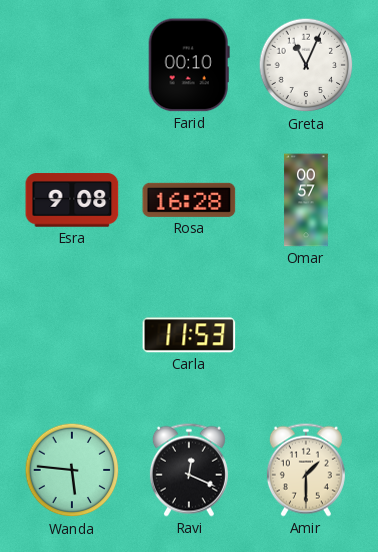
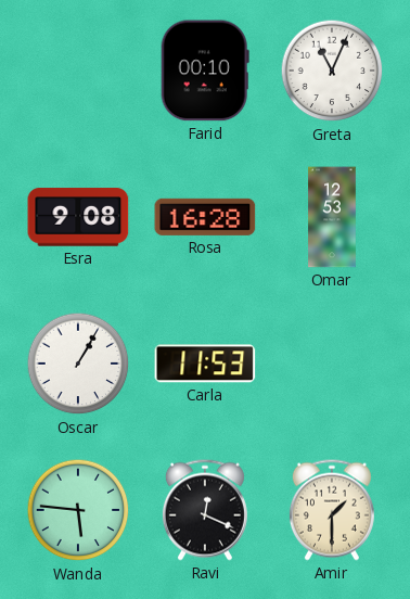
Omar: 00:57 -> 12:53 (332, 217)
Oscar: none -> 1:05 (78, 364)
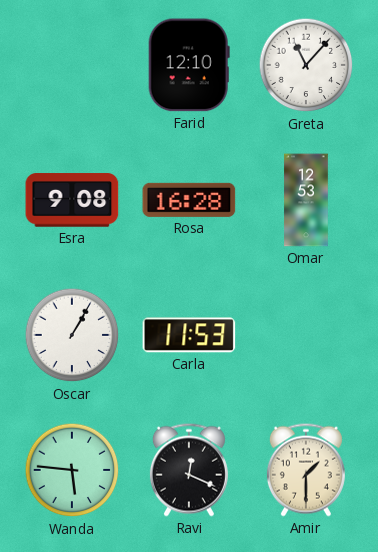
Farid: 00:10 -> 12:10 (189, 65)
Greta: 11:04 -> 11:07 (306, 65)
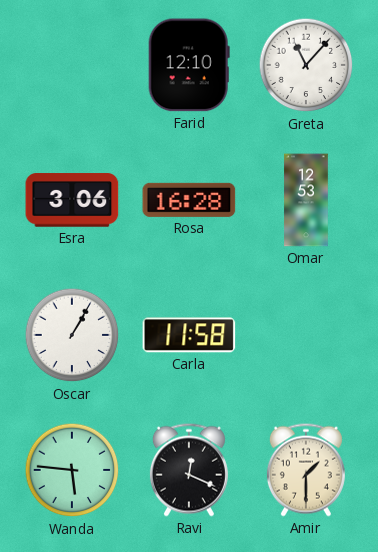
Esra: 9:08 -> 3:06 (72, 200)
Carla: 11:53 -> 11:58 (189, 335)
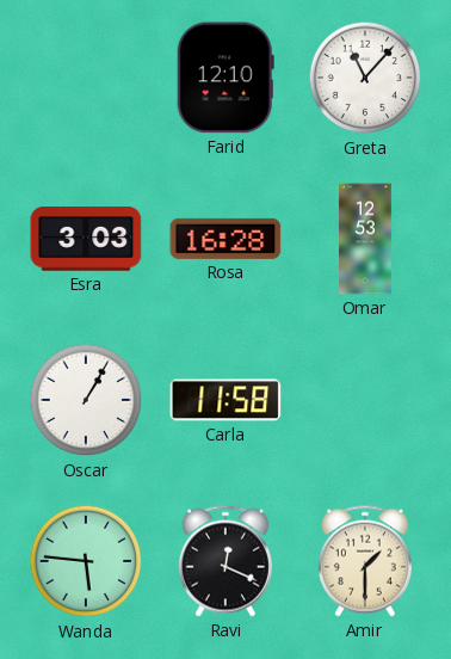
Esra: 3:06 -> 3:03 (86, 239)
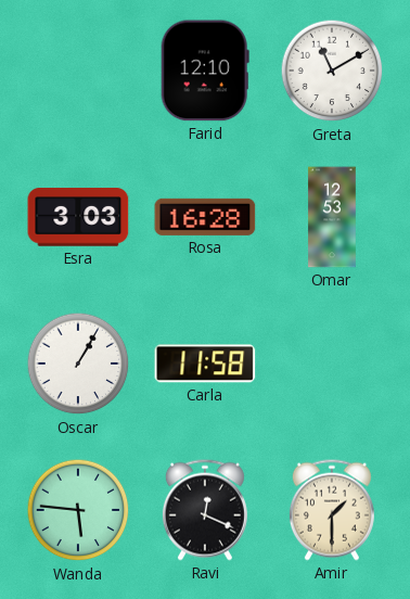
Greta: 11:07 -> 11:10 (332, 71)
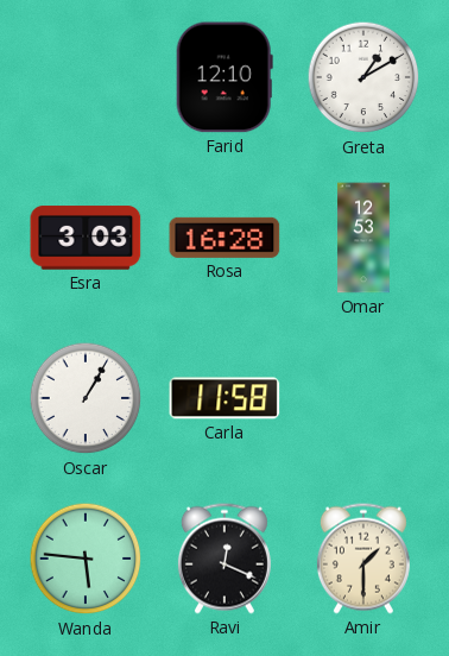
Greta: 11:10 -> 1:10 (363, 77)
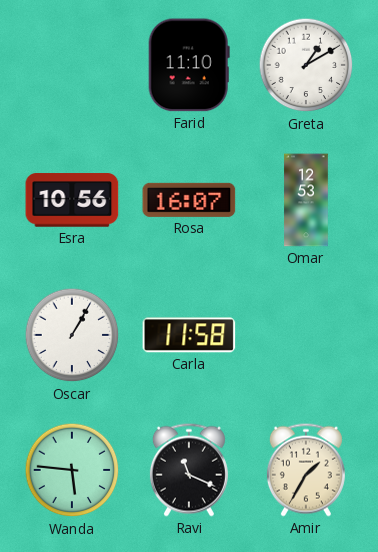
Farid: 12:10 -> 11:10 (189, 65)
Esra: 3:03 -> 10:56 (72, 200)
Rosa: 16:28 -> 16:07 (189, 200)
Ravi: 12:19 -> 11:19 (189, 470)
Amir: 1:30 -> 1:35 (306, 470)
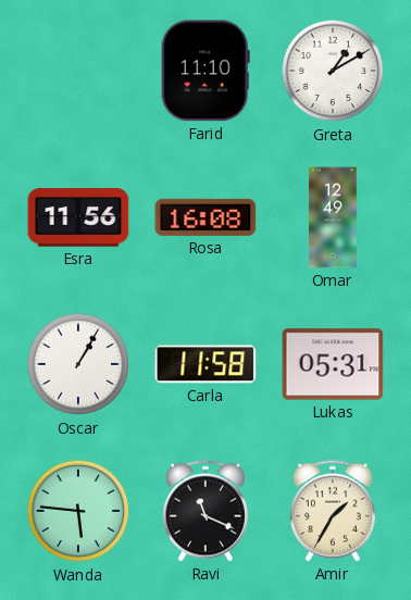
Esra: 10:56 -> 11:56 (78, 217)
Rosa: 16:07 -> 16:08 (205, 217)
Omar: 12:53 -> 12:49 (333, 217)
Lukas: none -> 05:31 (333, 364)
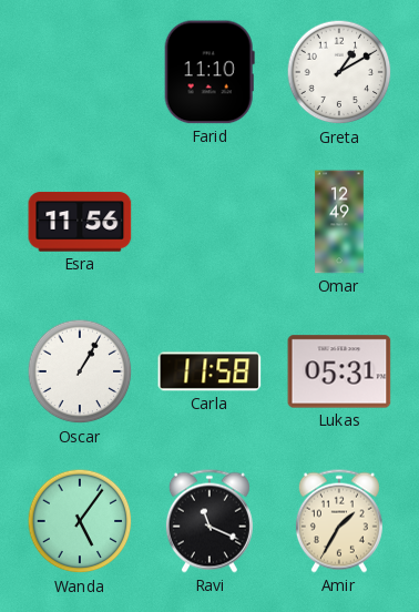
Rosa: 16:08 -> none (205, 217)
Wanda: 5:46 -> 5:06 (80, 521)
